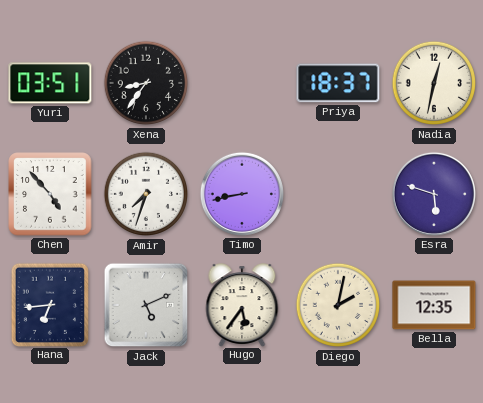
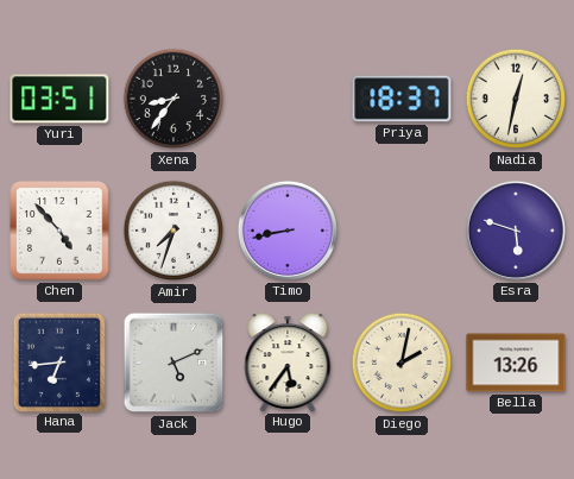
Bella: 12:35 -> 13:26 (516, 363)
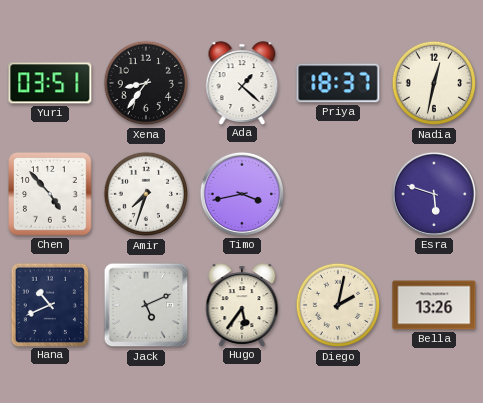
Ada: none -> 1:22 (242, 83)
Timo: 8:43 -> 3:43 (242, 194)
Hana: 6:44 -> 10:41 (50, 304)
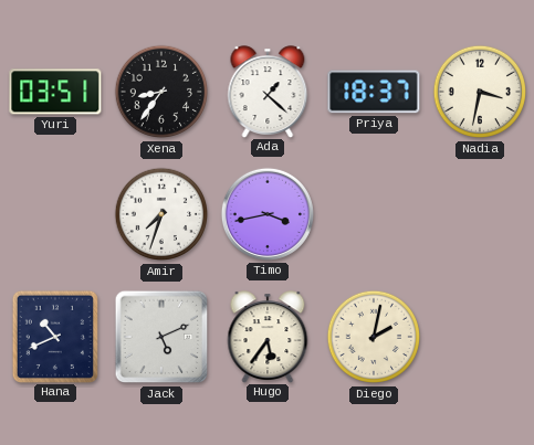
Nadia: 12:32 -> 3:32 (480, 92)
Chen: 4:53 -> none (50, 194)
Esra: 5:48 -> none (434, 194)
Bella: 13:26 -> none (434, 305)
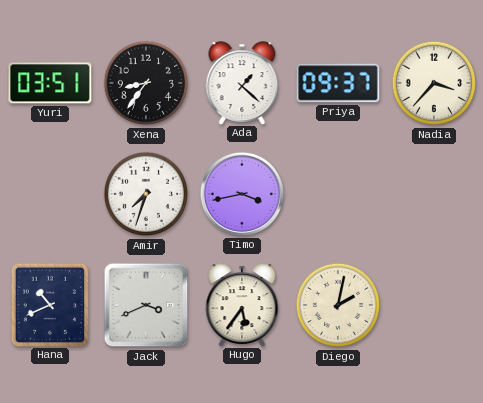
Priya: 18:37 -> 09:37 (338, 83)
Nadia: 3:32 -> 3:37 (434, 83)
Jack: 5:11 -> 3:41 (146, 305)
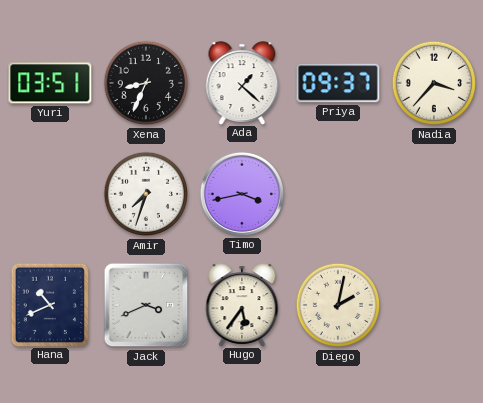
Xena: 8:36 -> 8:34 (146, 83)
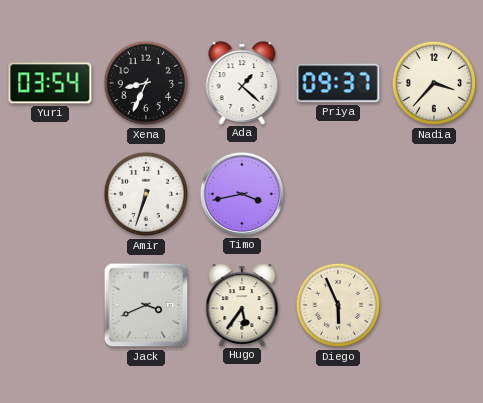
Yuri: 03:51 -> 03:54 (50, 83)
Amir: 7:33 -> 6:33 (146, 194)
Hana: 10:41 -> none (50, 304)
Diego: 2:02 -> 5:56 (338, 305)
